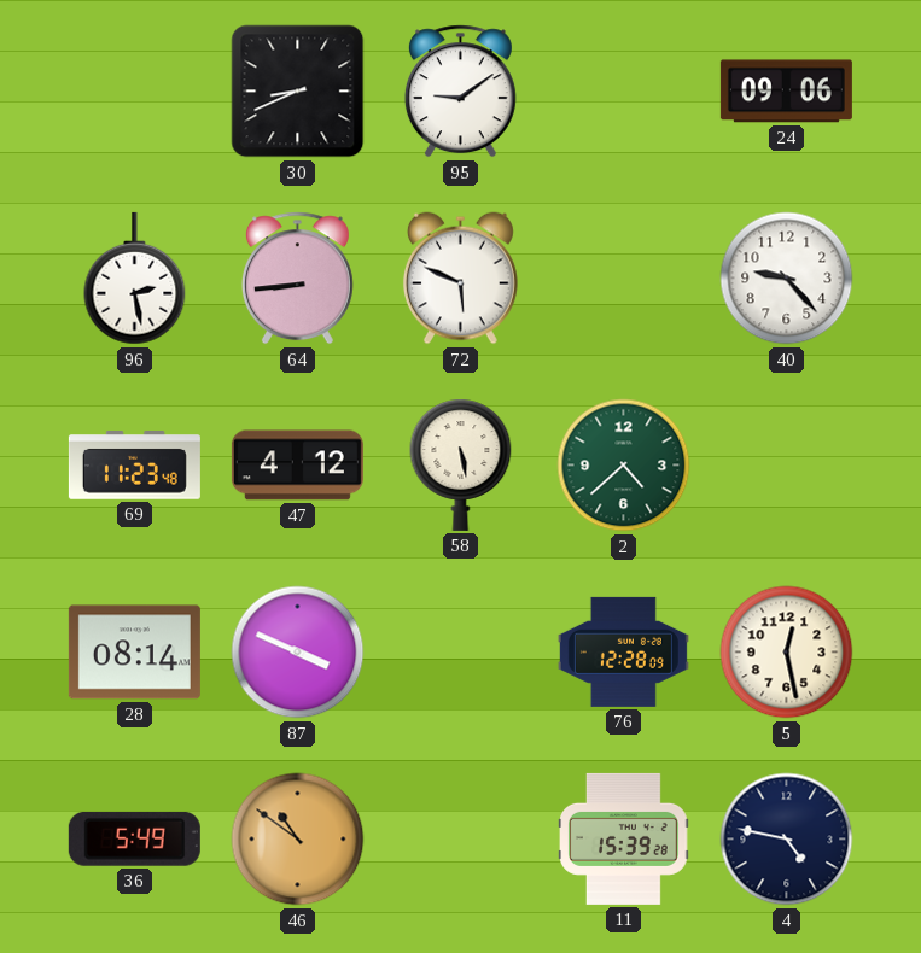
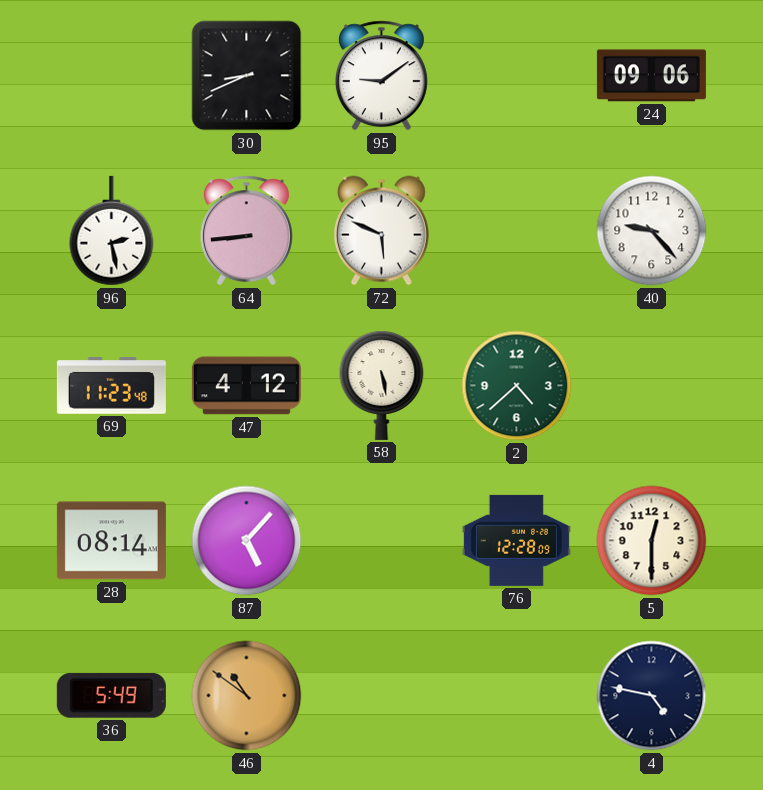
87: 3:49 -> 5:07 (247, 541)
5: 12:28 -> 12:30 (652, 541)
11: 15:39 -> none (624, 838)
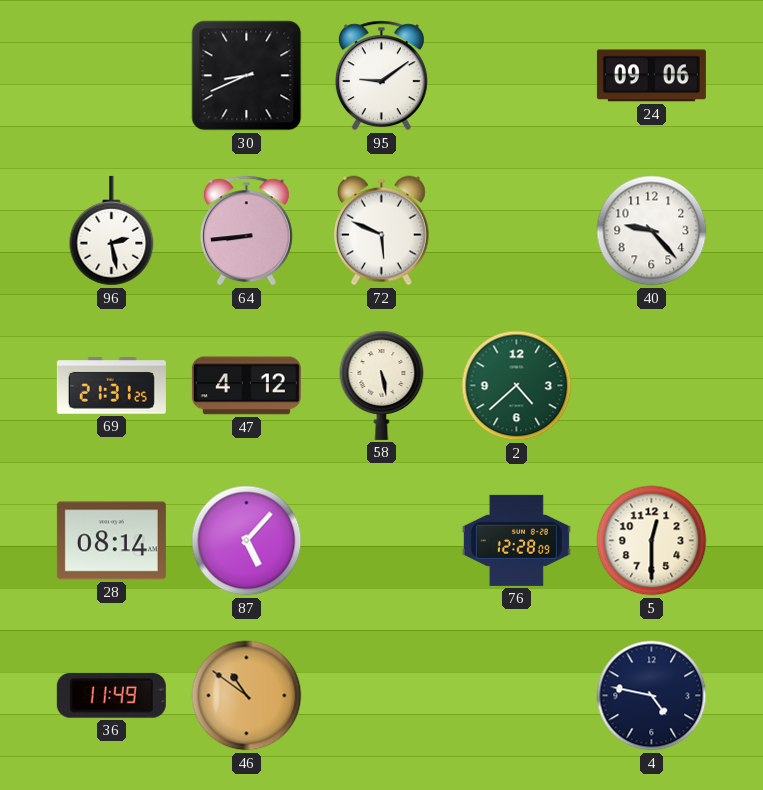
69: 11:23 -> 21:31 (111, 386)
36: 5:49 -> 11:49 (111, 695)
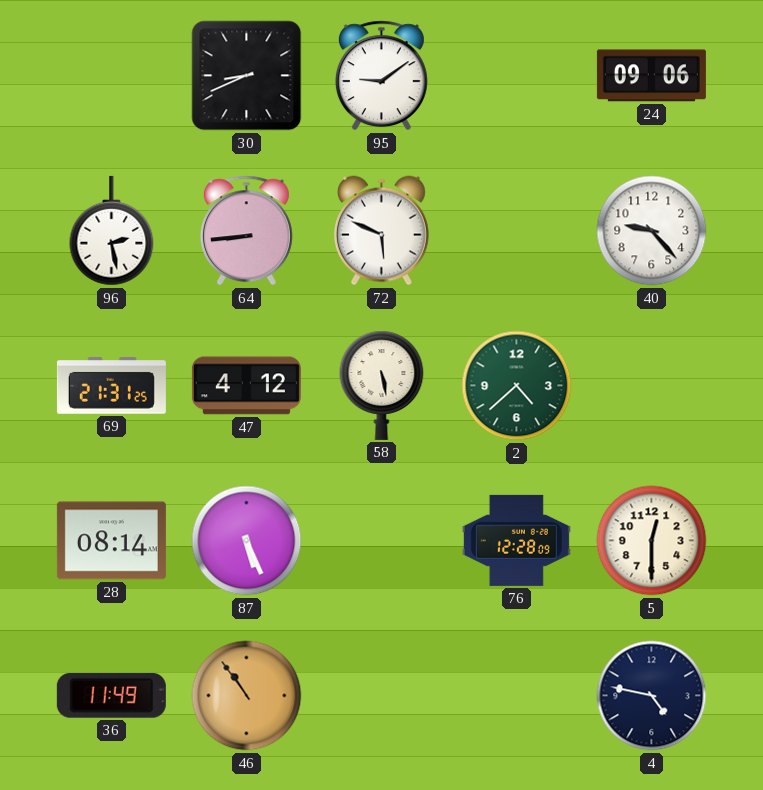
87: 5:07 -> 5:26 (247, 541)
46: 10:51 -> 10:54 (247, 696)
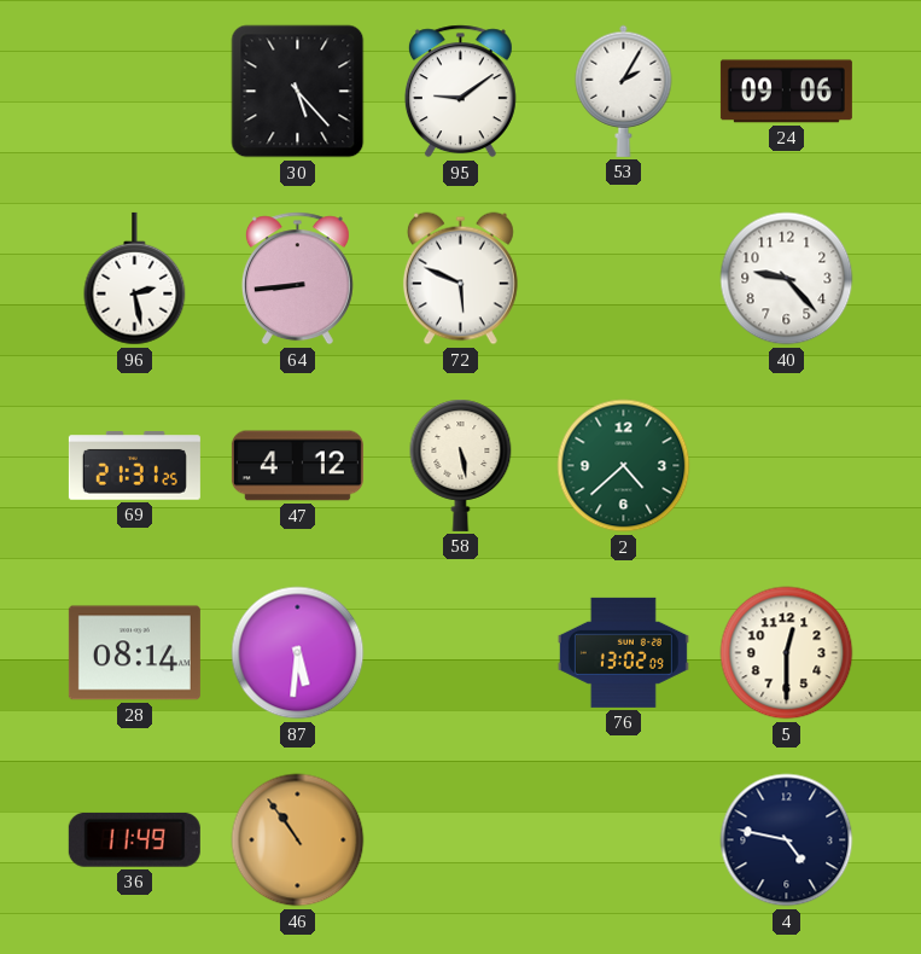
30: 8:41 -> 5:23 (298, 92)
53: none -> 2:05 (624, 91)
87: 5:26 -> 5:31 (298, 653)
76: 12:28 -> 13:02 (623, 652)
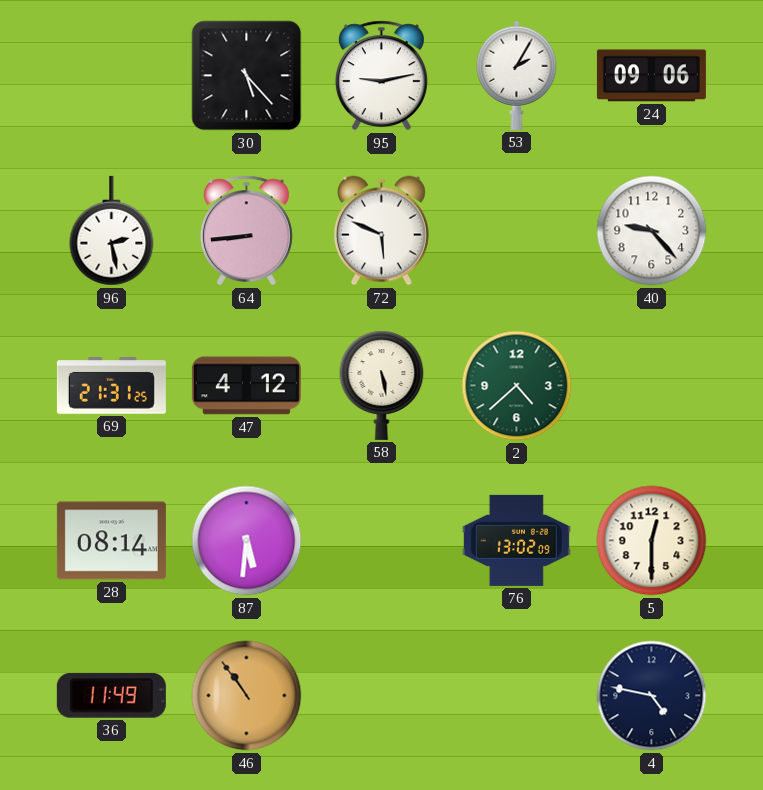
95: 9:09 -> 9:13 (381, 76)
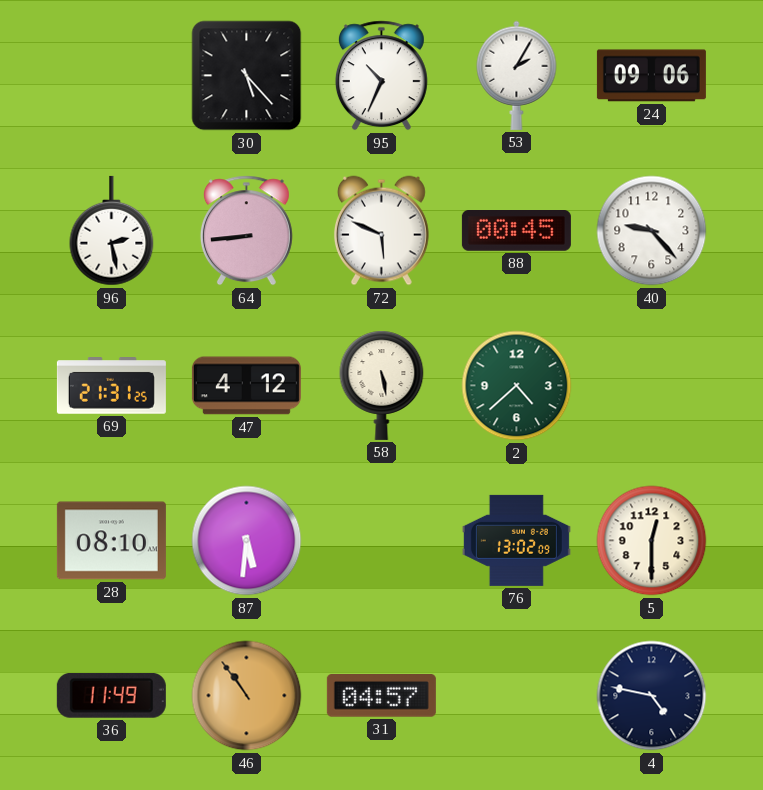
95: 9:13 -> 10:34 (381, 76)
88: none -> 00:45 (516, 231)
28: 08:14 -> 08:10 (111, 541)
31: none -> 04:57 (381, 696)
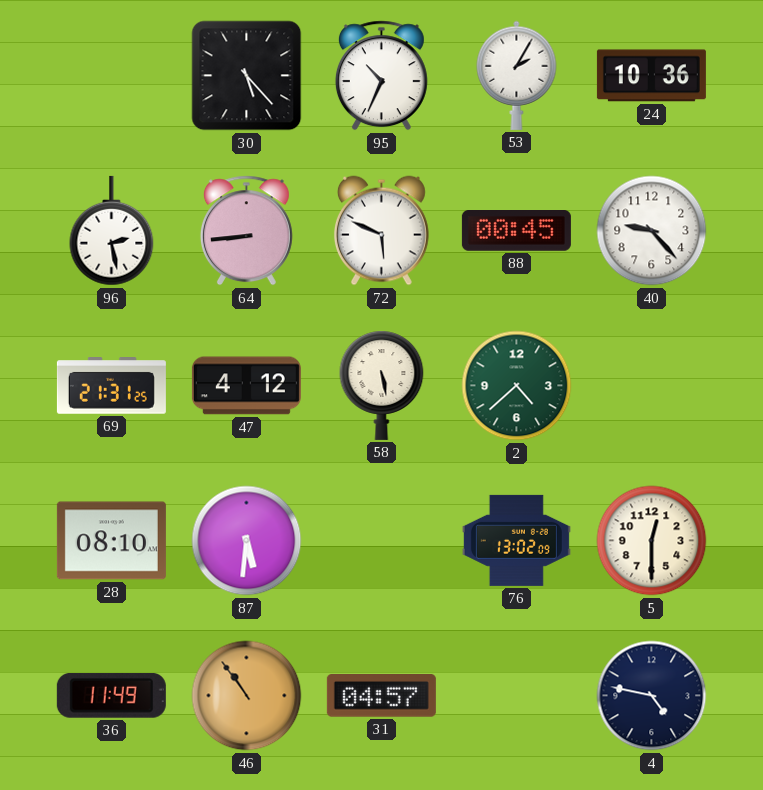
24: 09:06 -> 10:36 (651, 76)
